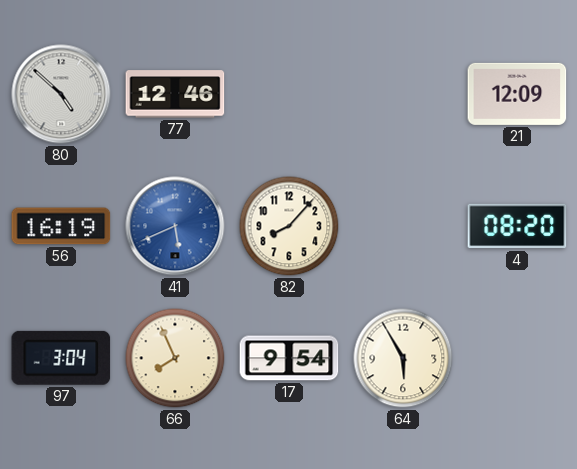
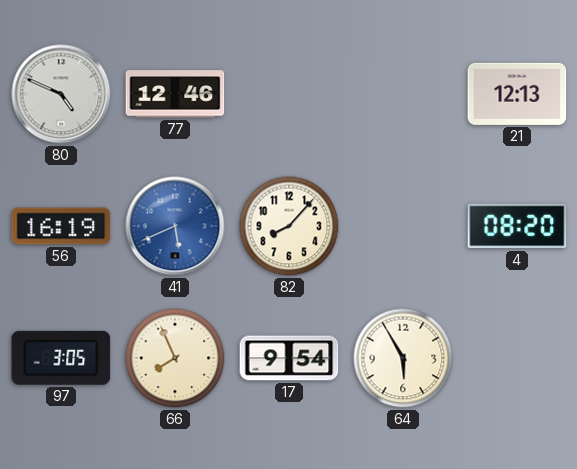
80: 4:52 -> 4:49 (61, 94)
21: 12:09 -> 12:13 (517, 94)
97: 3:04 -> 3:05 (61, 358)
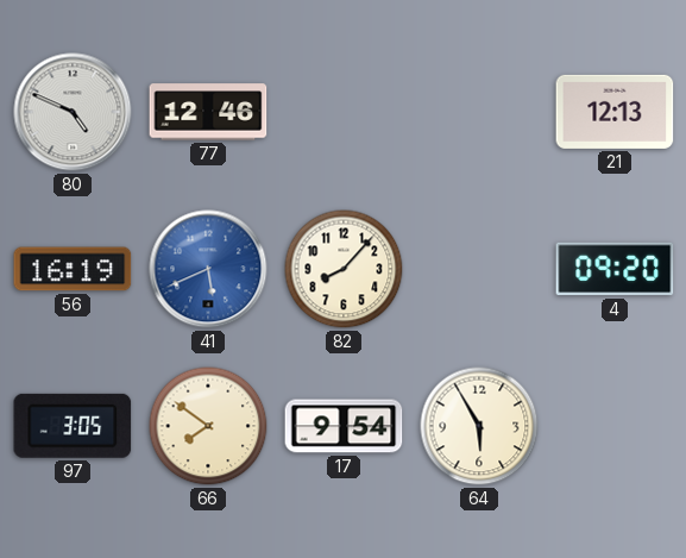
4: 08:20 -> 09:20 (615, 269)
66: 7:56 -> 7:51 (208, 426)
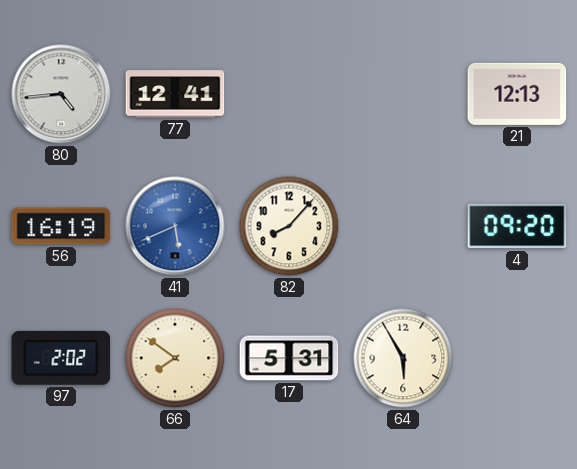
80: 4:49 -> 4:44 (61, 94)
77: 12:46 -> 12:41 (175, 94)
97: 3:05 -> 2:02 (61, 358)
17: 9:54 -> 5:31 (289, 358)
